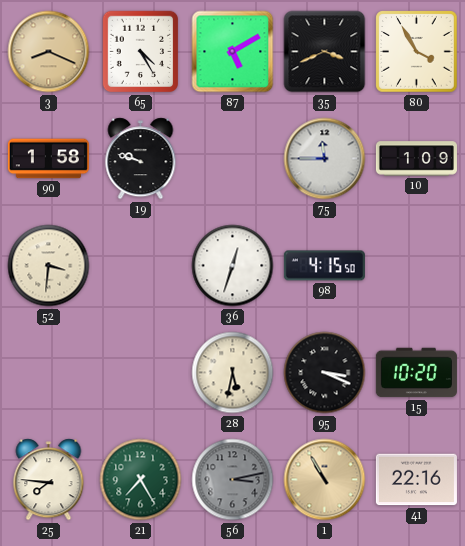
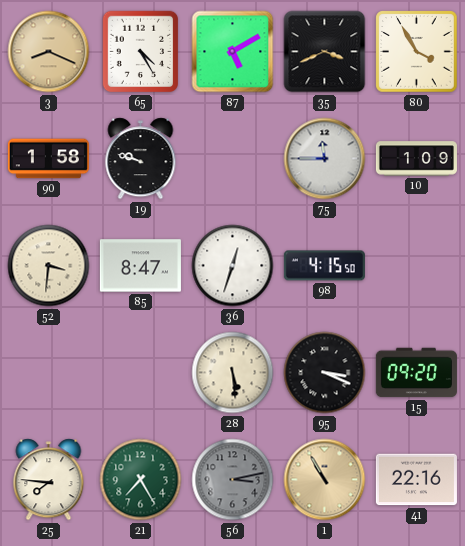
85: none -> 8:47 (140, 266)
28: 5:32 -> 5:29 (233, 373)
15: 10:20 -> 09:20 (416, 373)
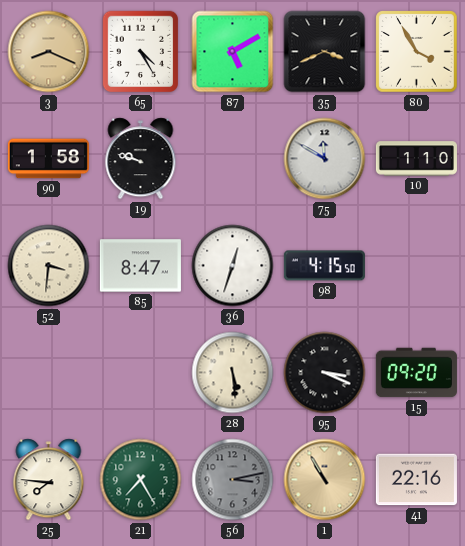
75: 11:45 -> 11:50 (325, 159)
10: 1:09 -> 1:10 (416, 159)
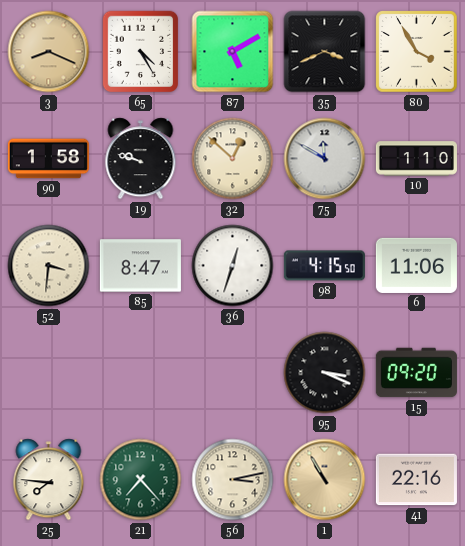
32: none -> 12:52 (233, 159)
6: none -> 11:06 (416, 265)
28: 5:29 -> none (233, 373)
21: 7:25 -> 7:23 (141, 480)
56 dial: grey -> cream (233, 480)
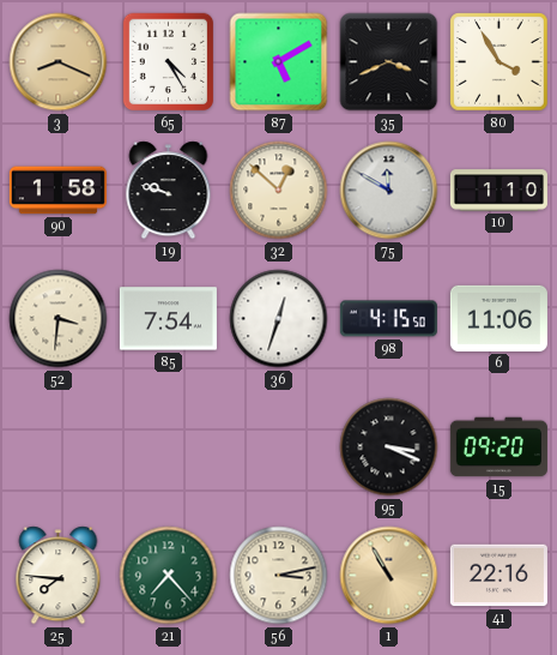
85: 8:47 -> 7:54 (168, 319)
